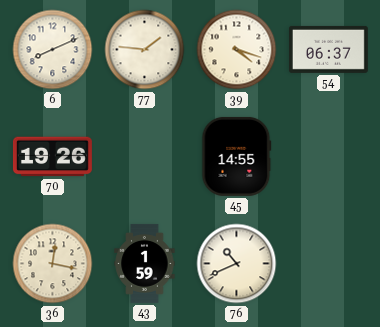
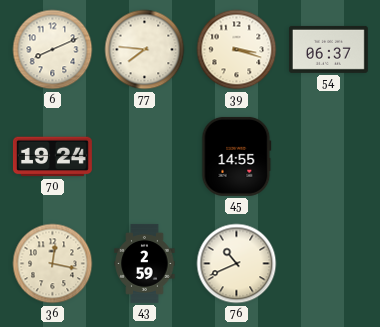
77: 1:46 -> 7:46 (145, 50)
39: 4:18 -> 3:18 (237, 50)
70: 19:26 -> 19:24 (52, 157)
43: 1:59 -> 2:59 (145, 263)
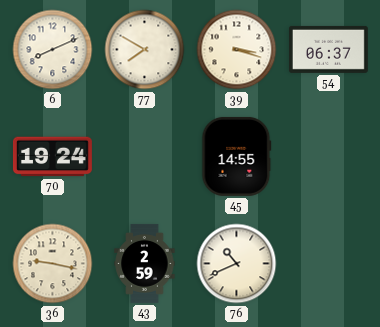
77: 7:46 -> 7:50 (145, 50)
36: 12:17 -> 9:17 (53, 264)
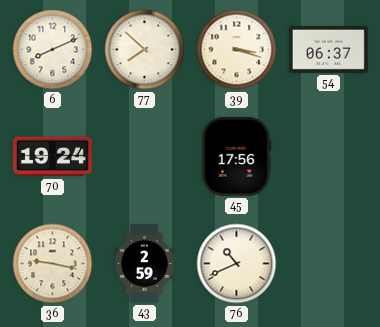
77: 7:50 -> 7:52 (145, 50)
45: 14:55 -> 17:56 (237, 156)
